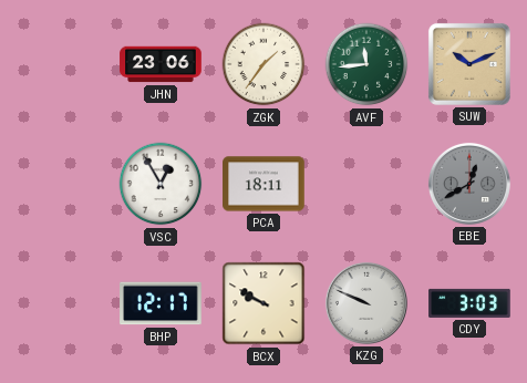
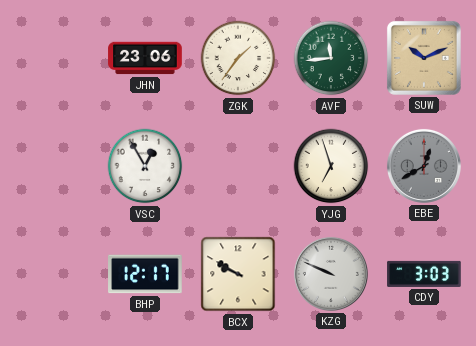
PCA: 18:11 -> none (263, 184)
YJG: none -> 6:57 (331, 166)
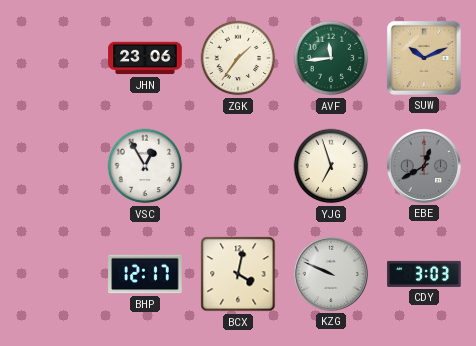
BCX: 9:50 -> 4:02 (238, 274)
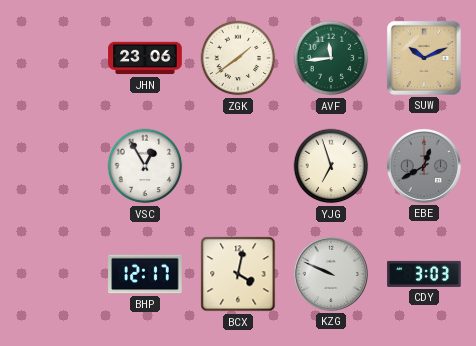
ZGK: 1:36 -> 1:39 (238, 58)
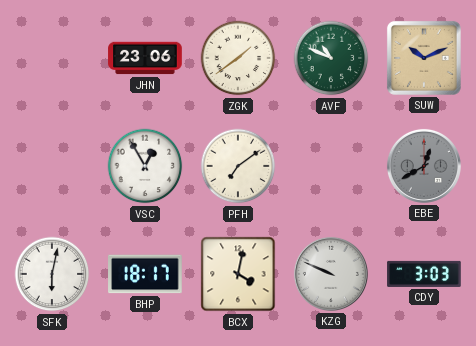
AVF: 11:44 -> 10:49 (331, 58)
PFH: none -> 7:09 (238, 166)
YJG: 6:57 -> none (331, 166)
SFK: none -> 6:02 (52, 274)
BHP: 12:17 -> 18:17 (145, 274)
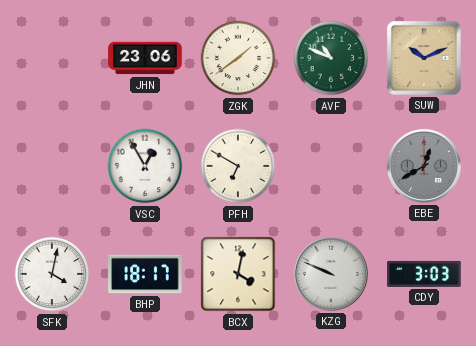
PFH: 7:09 -> 6:50 (238, 166)
SFK: 6:02 -> 4:02 (52, 274)
